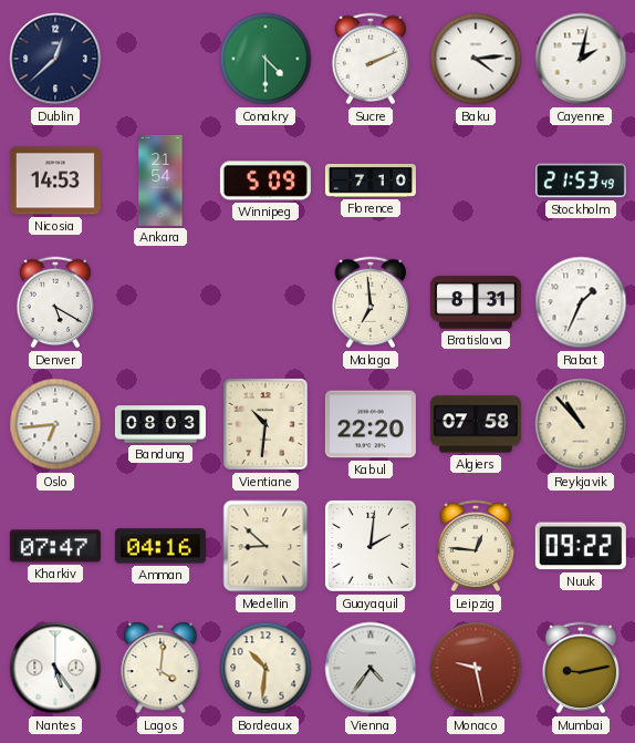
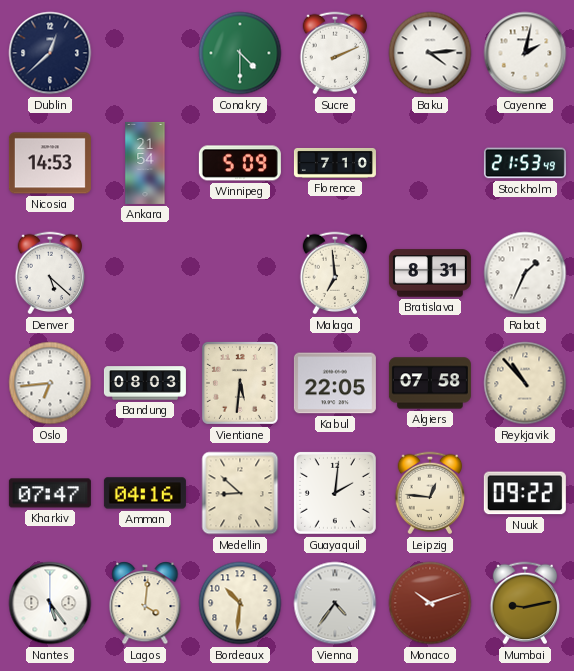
Denver: 5:20 -> 5:22 (50, 273)
Vientiane: 10:31 -> 5:31 (240, 383)
Kabul: 22:20 -> 22:05 (335, 383)
Monaco: 9:28 -> 10:12 (430, 603)
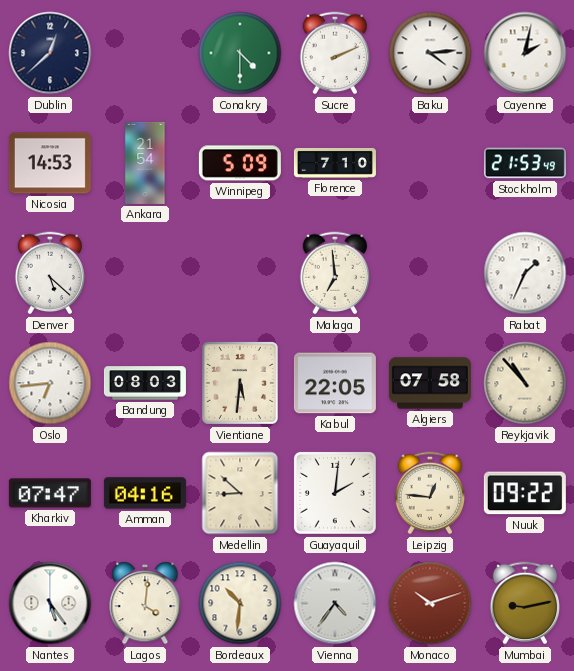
Bratislava: 8:31 -> none (430, 273)
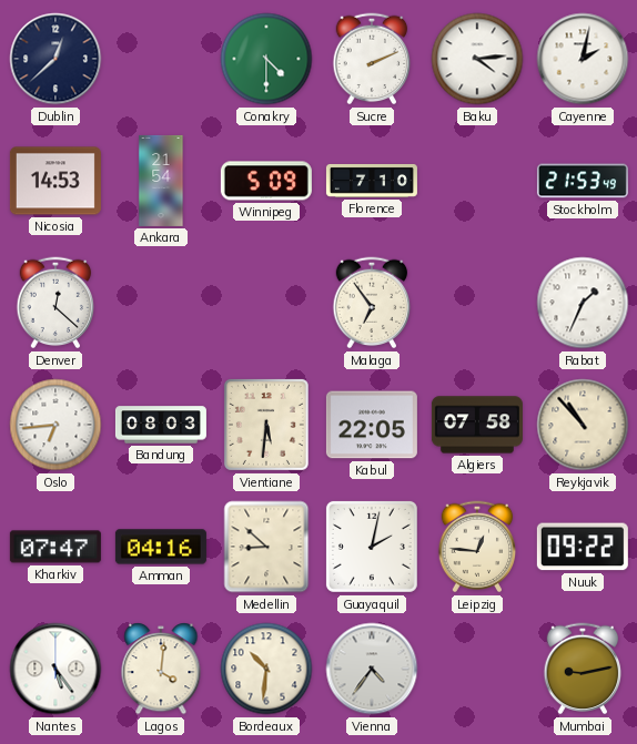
Denver: 5:22 -> 12:22 (55, 303)
Malaga: 6:59 -> 6:54 (372, 303)
Guayaquil: 2:01 -> 2:02 (372, 547)
Monaco: 10:12 -> none (430, 603)
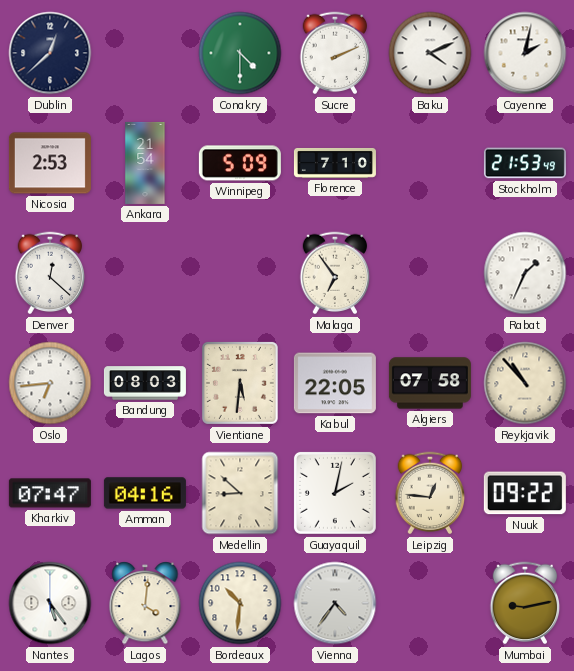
Baku: 4:14 -> 4:11 (430, 53)
Nicosia: 14:53 -> 2:53 (50, 163)
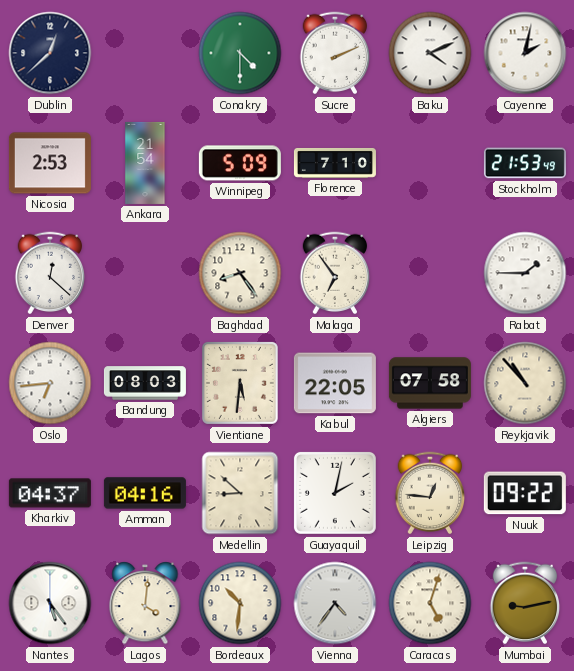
Baghdad: none -> 8:24 (240, 273)
Rabat: 1:34 -> 1:45 (525, 273)
Kharkiv: 07:47 -> 04:37 (50, 493)
Caracas: none -> 5:03 (430, 603)
